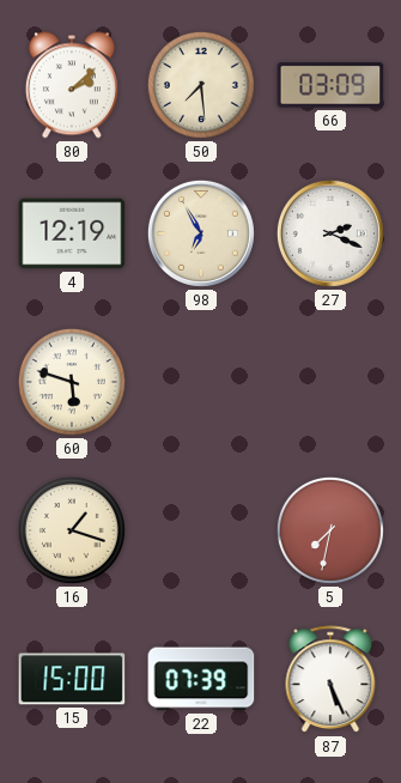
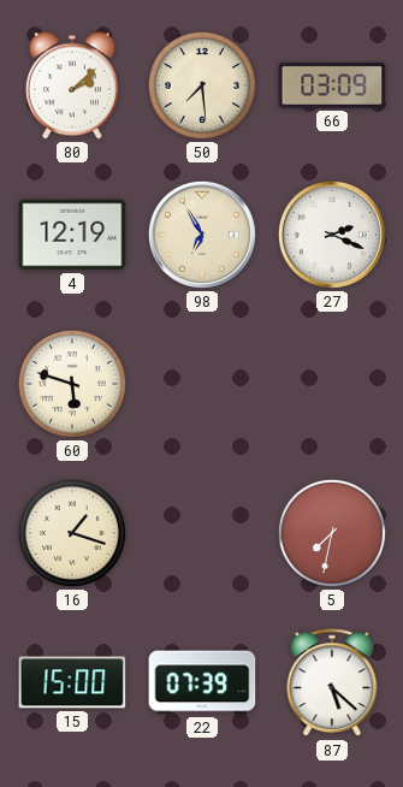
87: 5:26 -> 5:22 (332, 684)
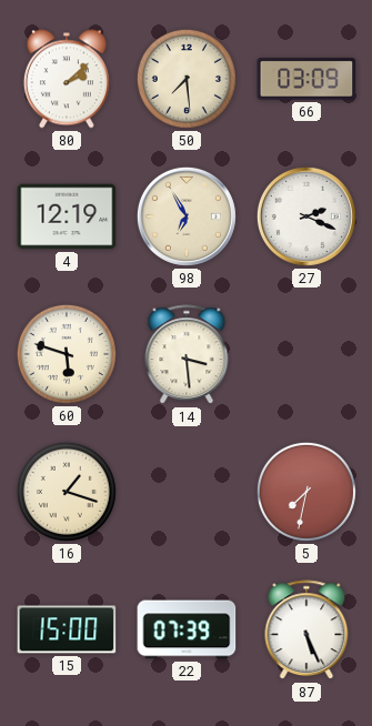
14: none -> 3:29 (187, 355)
87: 5:22 -> 5:26 (306, 631)
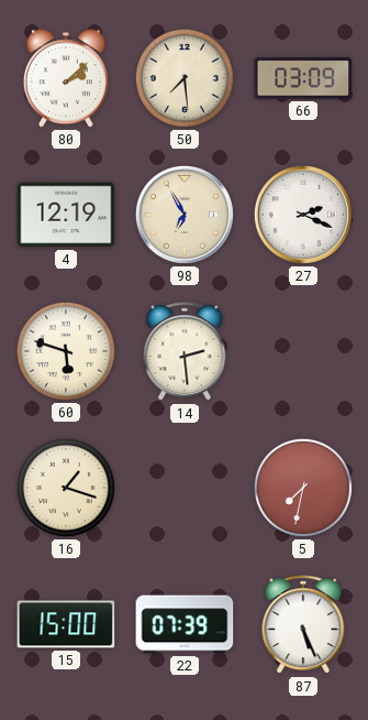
14: 3:29 -> 2:29 (185, 352)
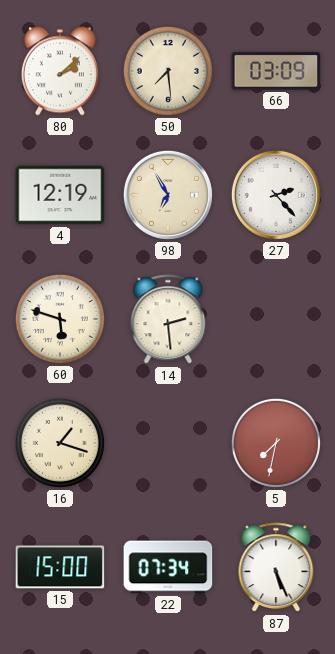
27: 2:19 -> 2:23 (276, 195)
22: 07:39 -> 07:34 (168, 567)
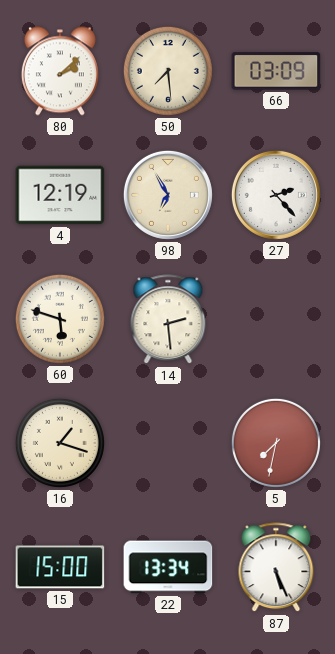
22: 07:34 -> 13:34 (168, 567)
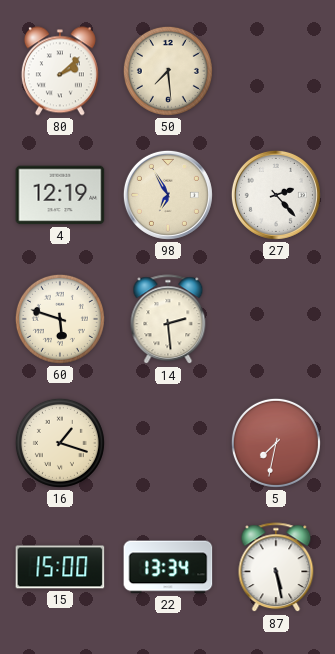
66: 03:09 -> none (276, 71)
87: 5:26 -> 5:28 (276, 568)
